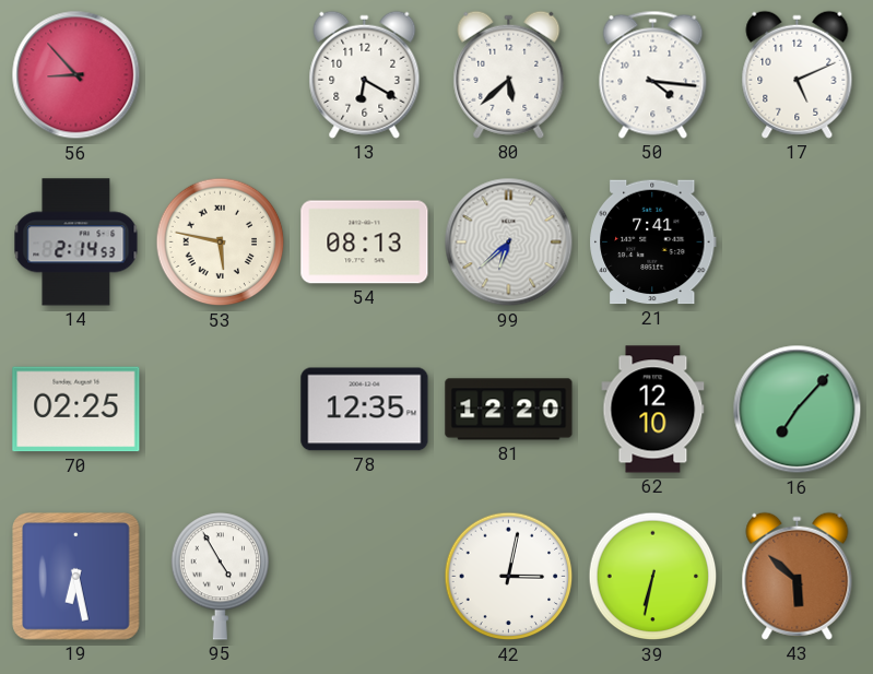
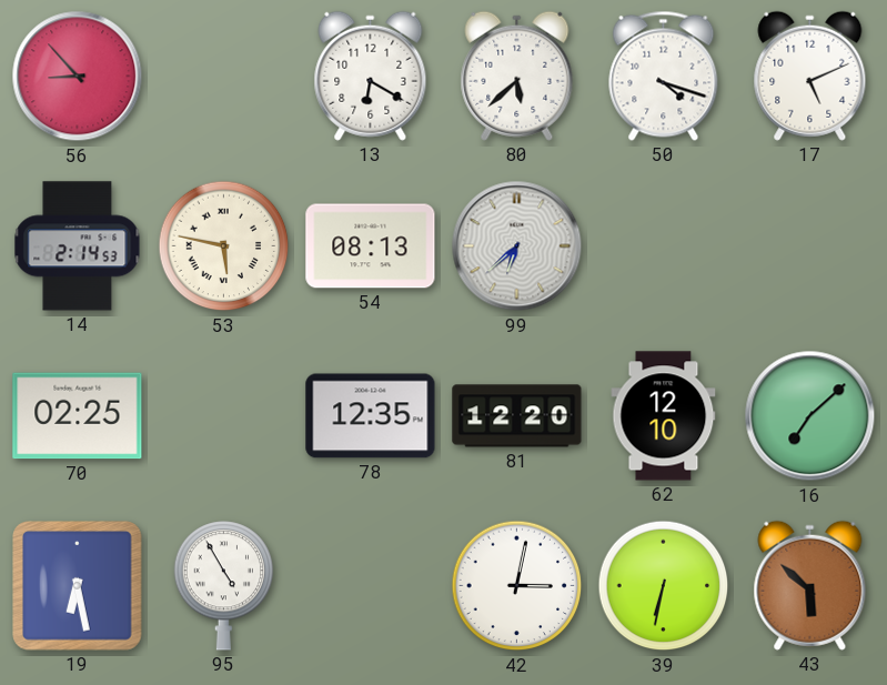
50: 4:16 -> 4:18 (664, 75)
21: 7:41 -> none (653, 243)
16: 7:07 -> 7:08 (810, 416)
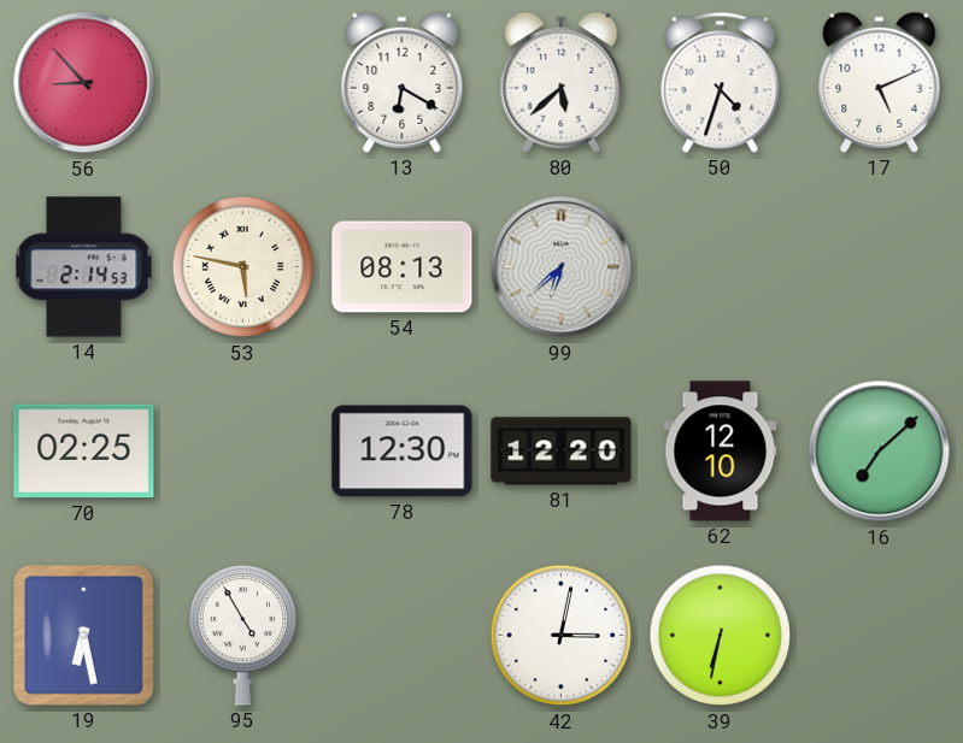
50: 4:18 -> 4:33 (721, 82)
78: 12:35 -> 12:30 (403, 452)
43: 5:52 -> none (810, 585)
